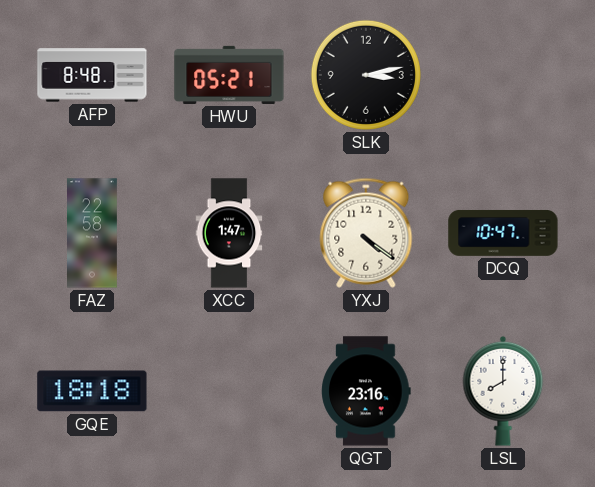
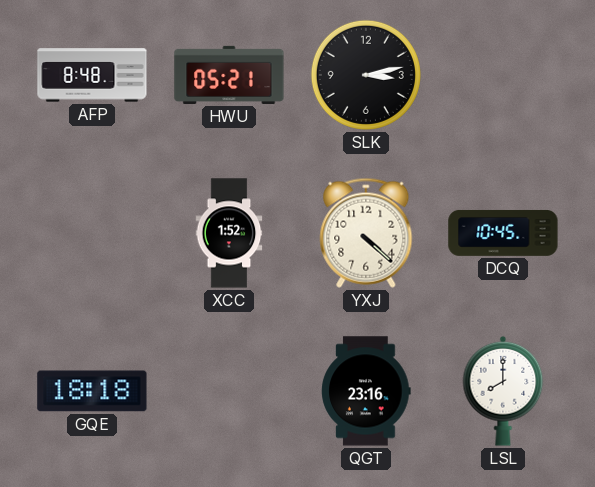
FAZ: 22:58 -> none (93, 233)
XCC: 1:47 -> 1:52 (229, 233)
YXJ: 4:21 -> 4:22 (366, 233)
DCQ: 10:47 -> 10:45 (503, 233)
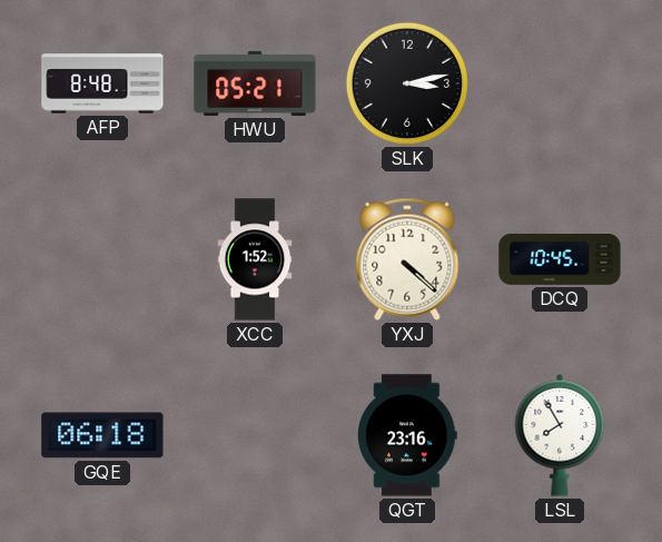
GQE: 18:18 -> 06:18 (102, 435)
LSL: 8:00 -> 7:55 (560, 435)
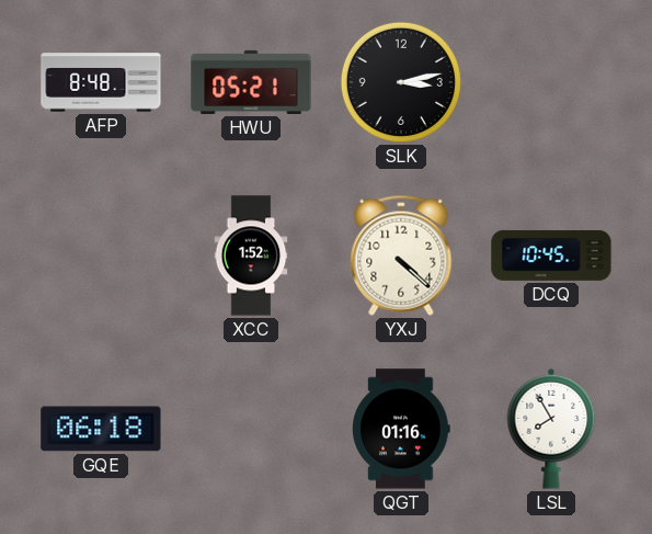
QGT: 23:16 -> 01:16 (401, 429)
